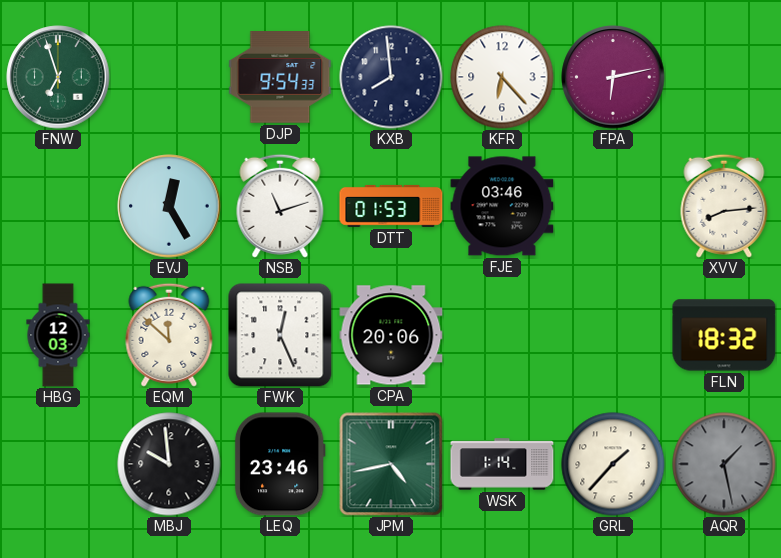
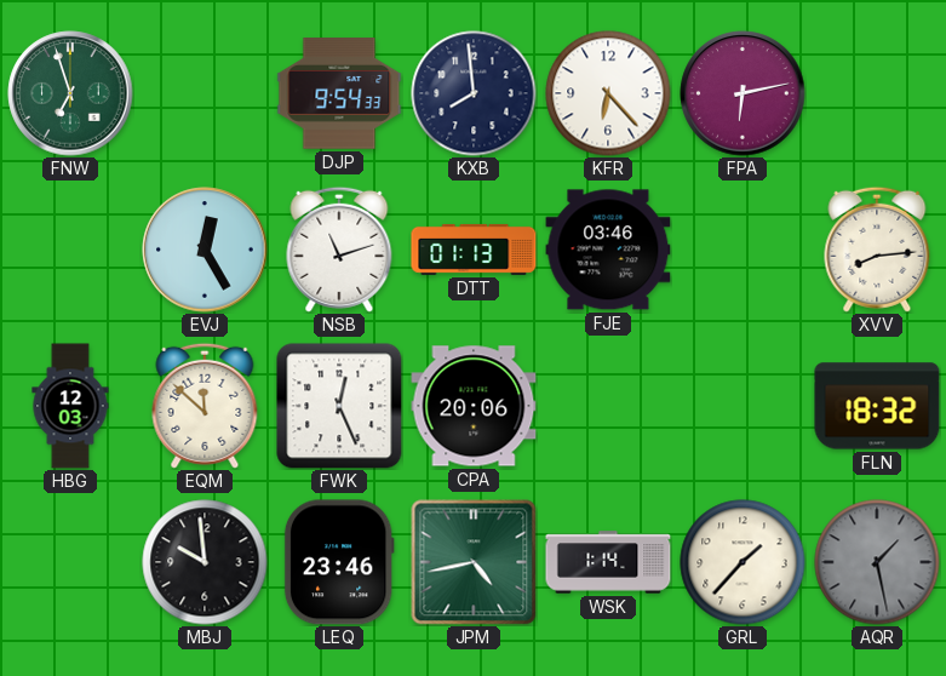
DTT: 01:53 -> 01:13 (474, 250)
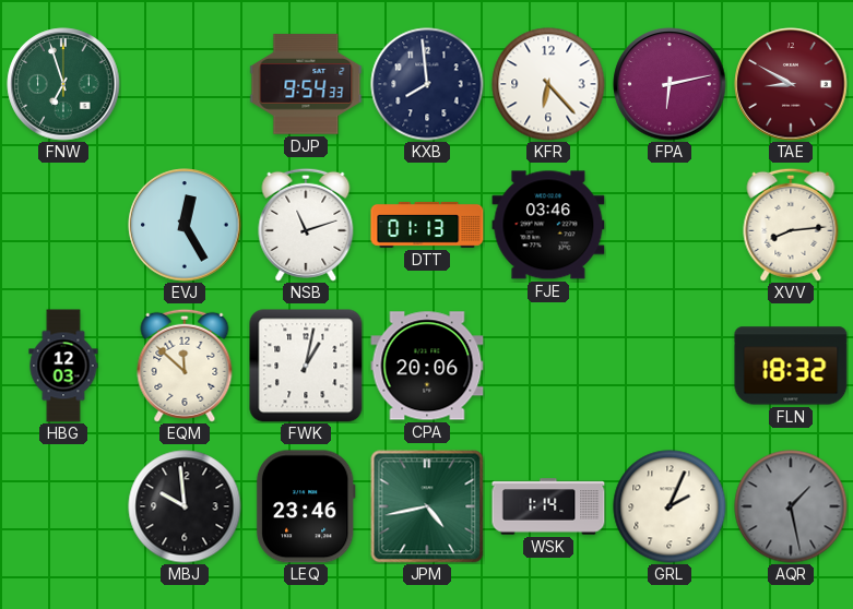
TAE: none -> 8:50 (791, 84)
FWK: 12:26 -> 1:02 (306, 366)
GRL: 1:37 -> 2:04 (670, 506)
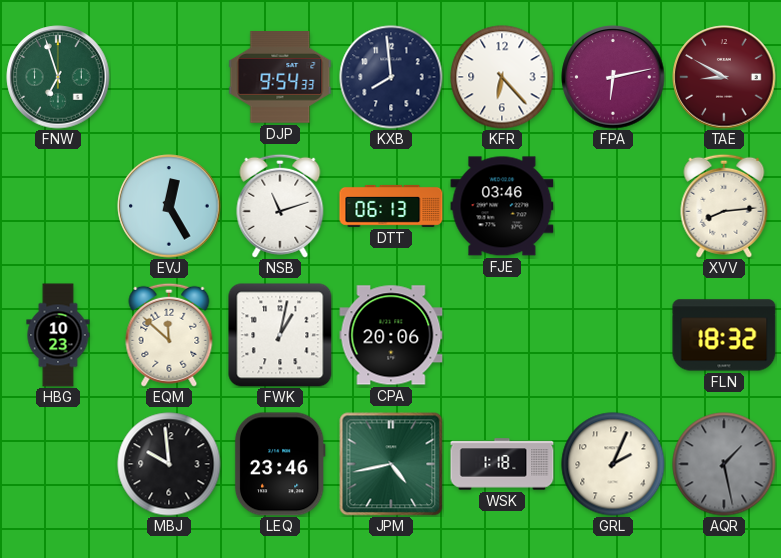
DTT: 01:13 -> 06:13 (391, 206)
HBG: 12:03 -> 10:23 (58, 335)
WSK: 1:14 -> 1:18 (502, 464)
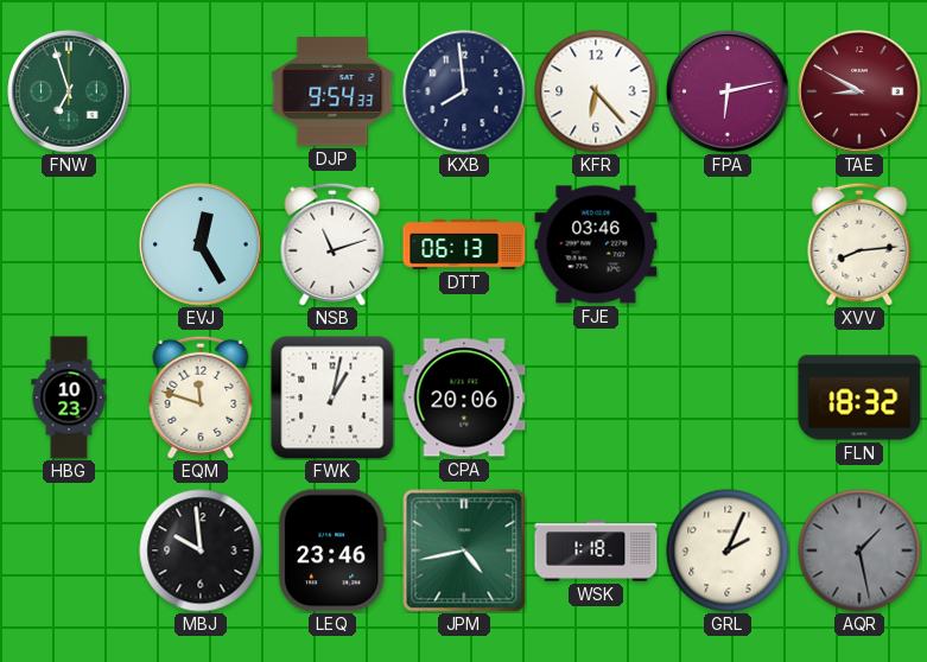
EQM: 11:52 -> 11:48 (201, 397)
